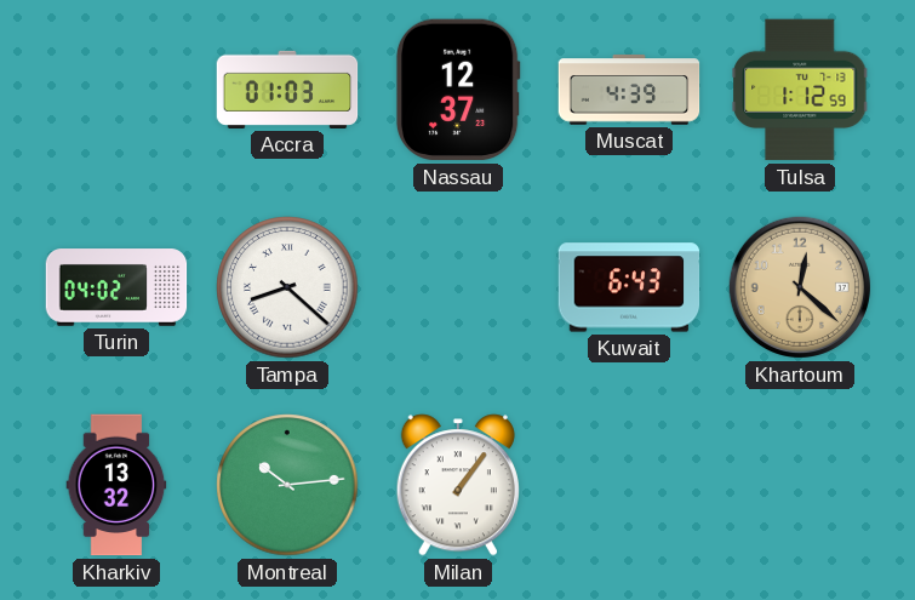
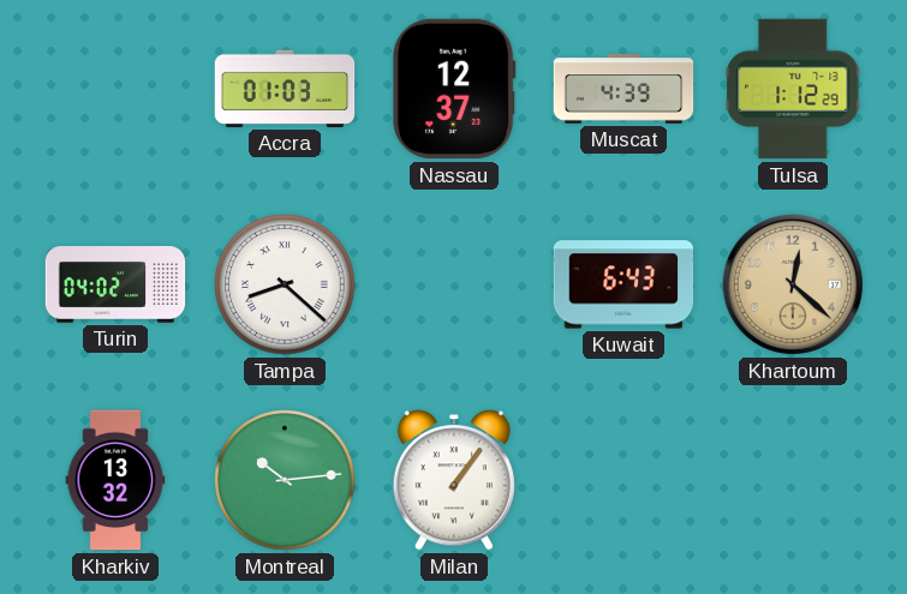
Tulsa: 1:12:59 -> 1:12:29 (793, 89)
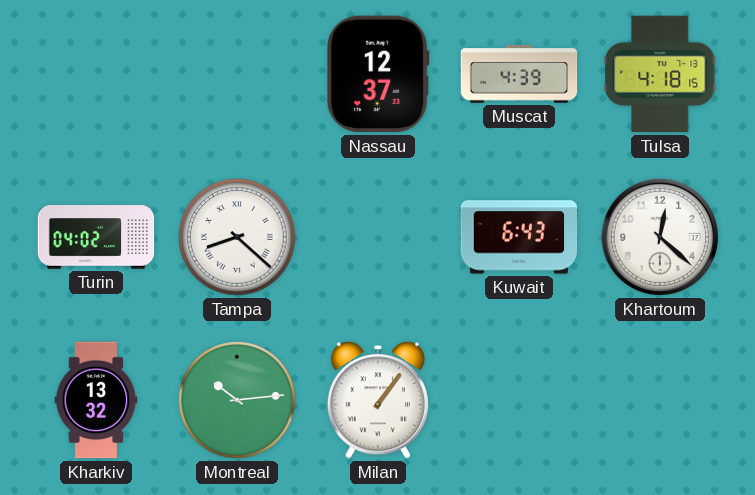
Accra: 01:03 -> none (285, 89)
Tulsa: 1:12 -> 4:18 (660, 74)
Khartoum dial: champagne -> white (660, 237)
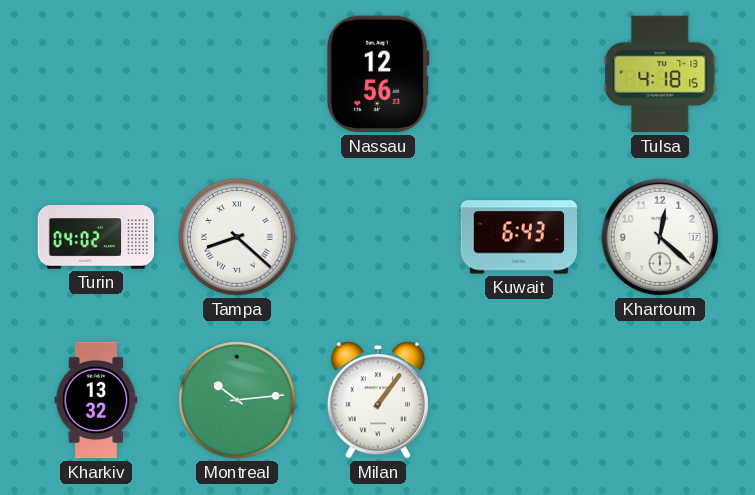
Nassau: 12:37 -> 12:56 (378, 74)
Muscat: 4:39 -> none (519, 74)
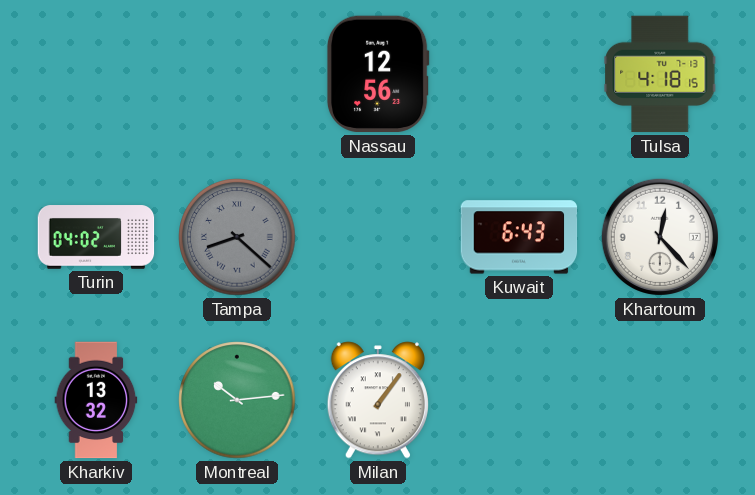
Tampa dial: white -> grey (237, 237)
Khartoum: 12:22 -> 12:23 (660, 237)
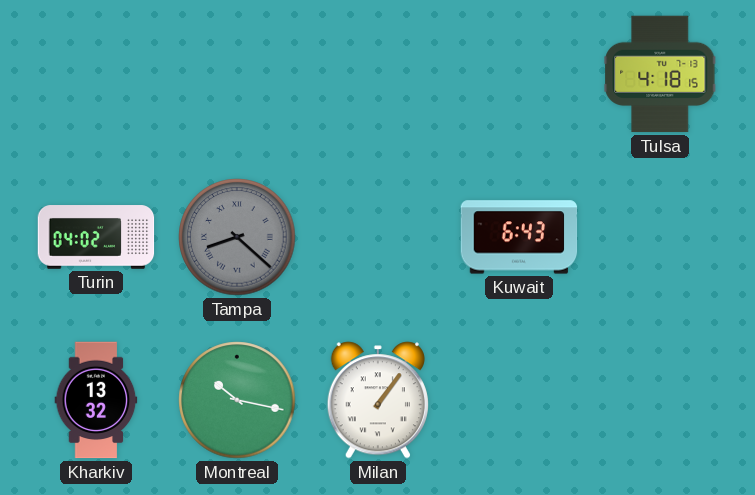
Nassau: 12:56 -> none (378, 74)
Khartoum: 12:23 -> none (660, 237)
Montreal: 10:14 -> 10:17 (237, 400)
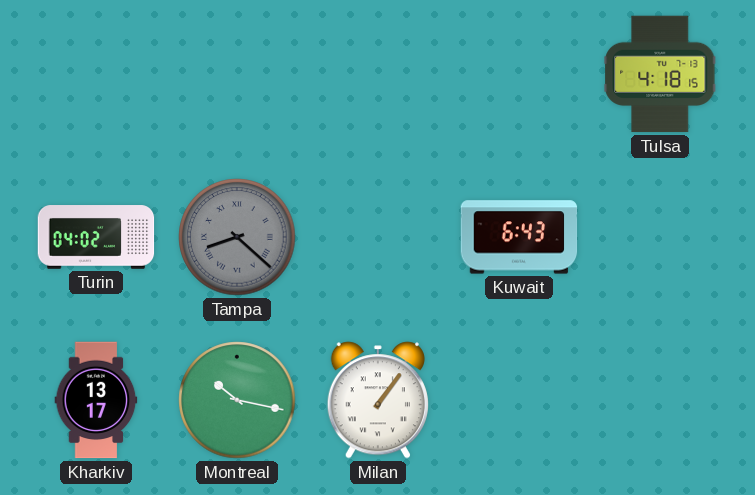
Kharkiv: 13:32 -> 13:17 (96, 400)
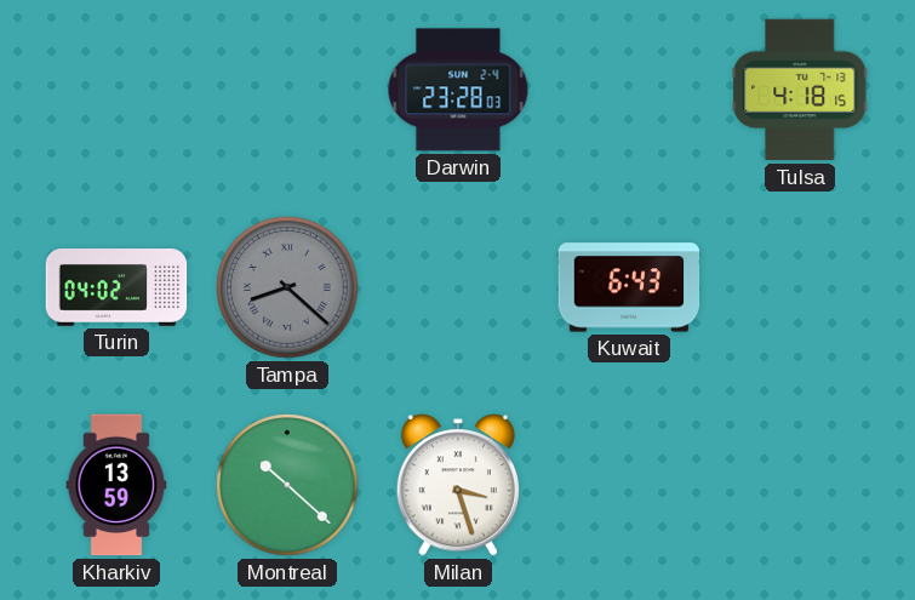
Darwin: none -> 23:28 (458, 90)
Kharkiv: 13:17 -> 13:59 (116, 485)
Montreal: 10:17 -> 10:22 (287, 485)
Milan: 1:06 -> 3:27 (458, 485)
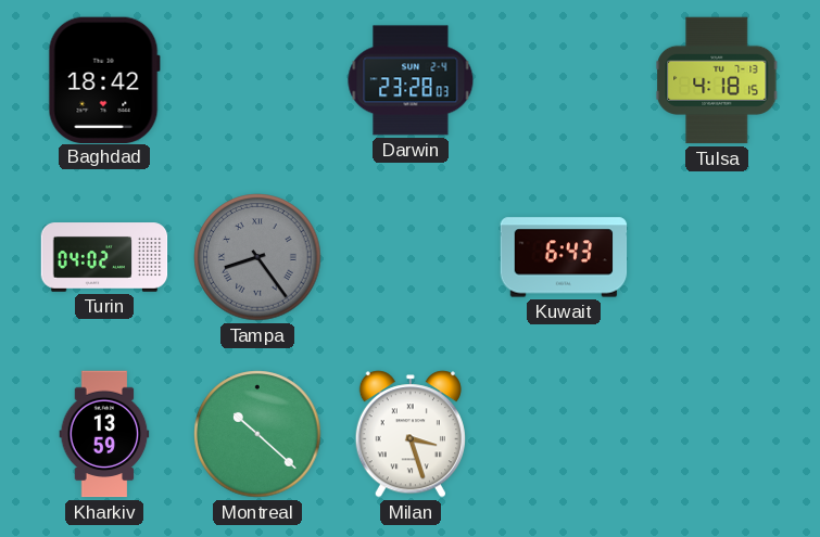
Baghdad: none -> 18:42 (104, 79)
Tampa: 8:22 -> 8:24 (257, 257)
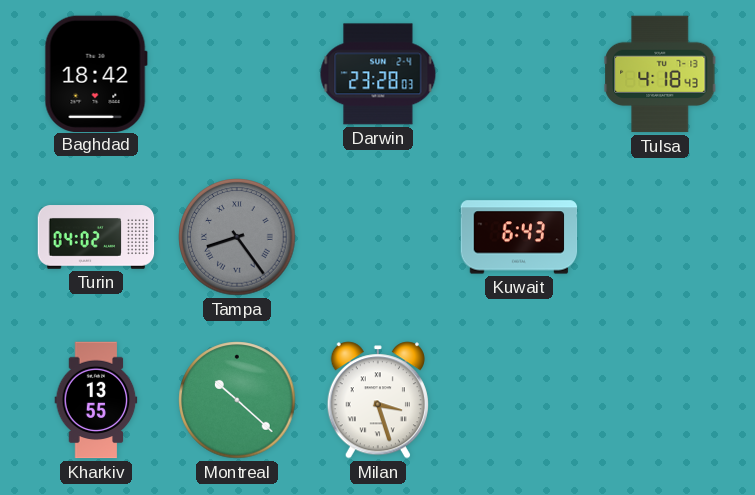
Tulsa: 4:18:15 -> 4:18:43 (660, 74)
Kharkiv: 13:59 -> 13:55 (96, 400)
